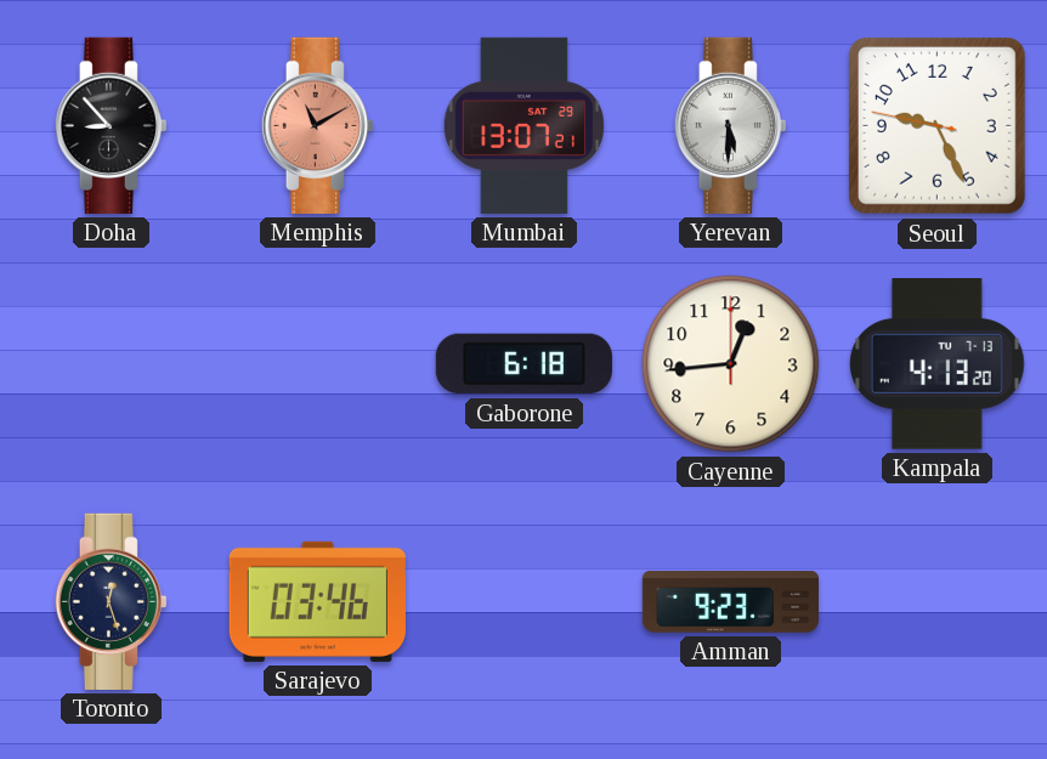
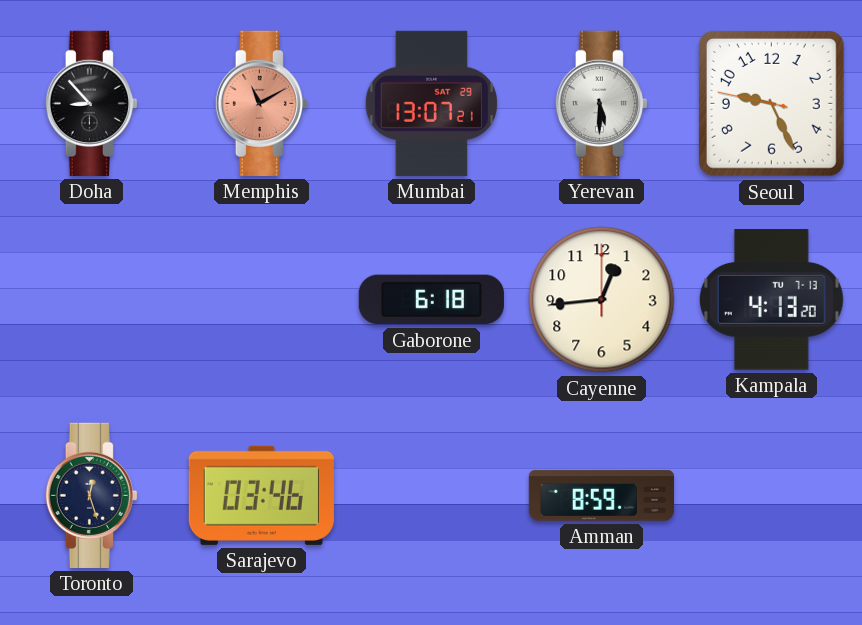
Amman: 9:23 -> 8:59 (601, 496)
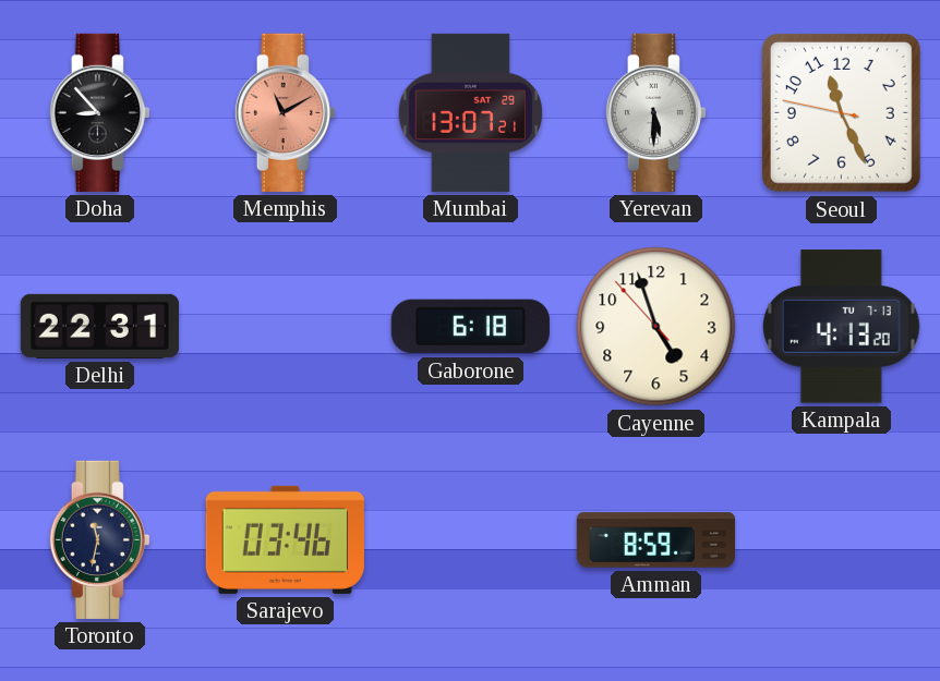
Seoul: 9:25 -> 11:25 (841, 112)
Delhi: none -> 22:31 (99, 326)
Cayenne: 12:44 -> 4:56 (656, 327)
Toronto: 12:27 -> 11:32 (99, 539)
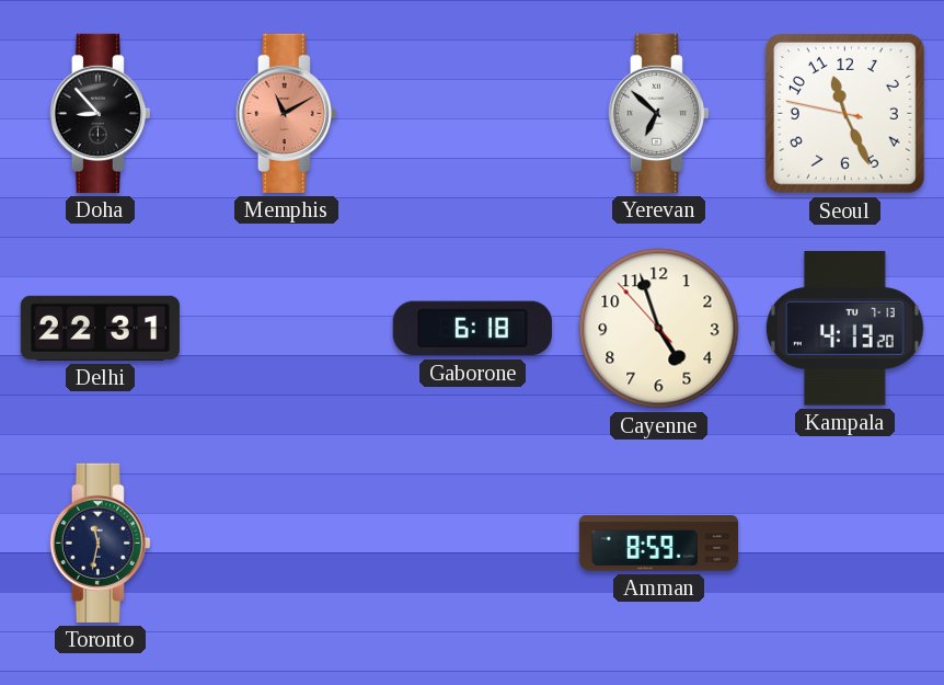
Mumbai: 13:07 -> none (470, 112)
Yerevan: 5:30 -> 6:52 (658, 113)
Sarajevo: 03:46 -> none (285, 539)
